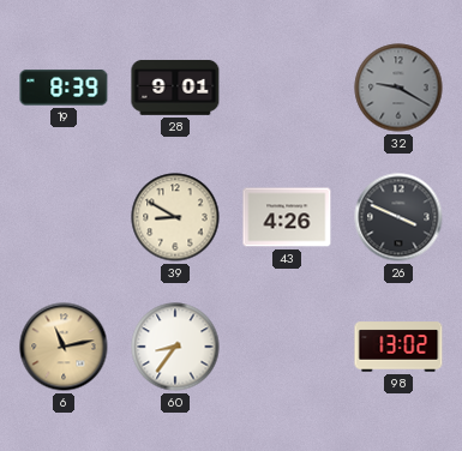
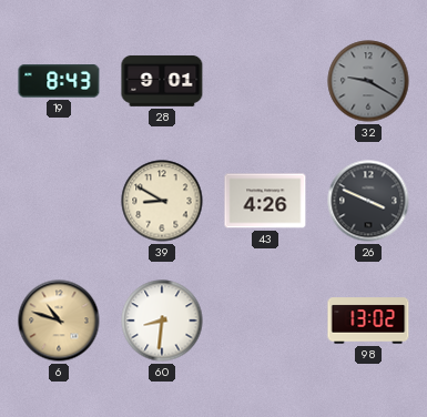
19: 8:39 -> 8:43 (59, 81)
6: 11:13 -> 10:48 (59, 321)
60: 8:36 -> 8:31 (162, 321)
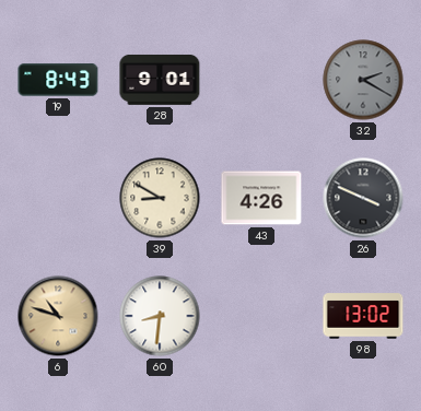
32: 9:20 -> 2:20 (363, 80)
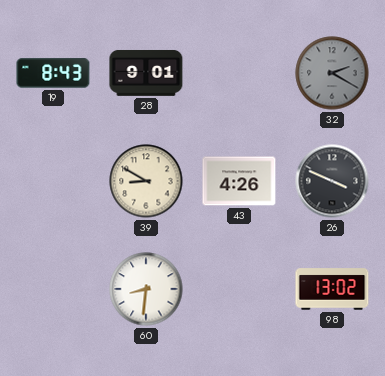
6: 10:48 -> none (58, 316)
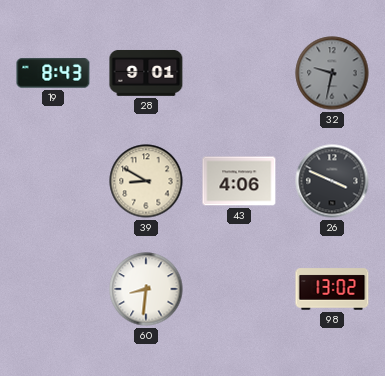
32: 2:20 -> 9:32 (332, 73)
43: 4:26 -> 4:06 (239, 181)
